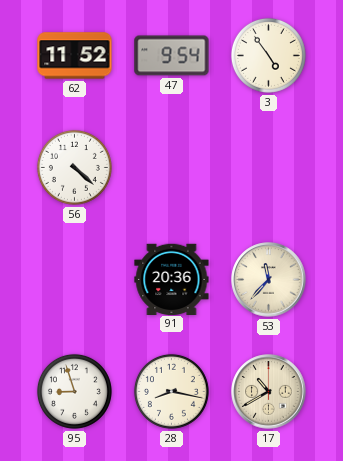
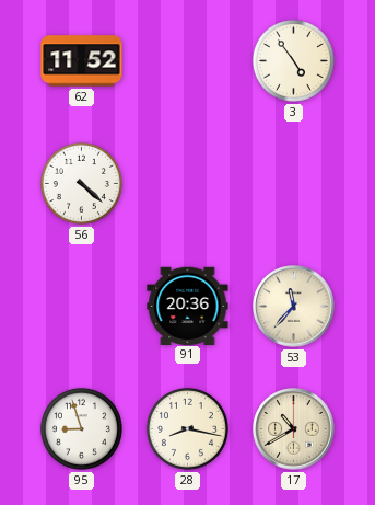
47: 9:54 -> none (172, 56)
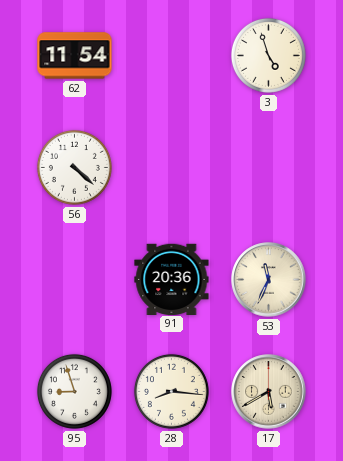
62: 11:52 -> 11:54 (75, 56)
3: 4:54 -> 4:57 (268, 55)
53: 11:37 -> 11:34 (269, 280)
28: 8:17 -> 8:16 (171, 391)
17: 10:40 -> 5:40 (269, 392)
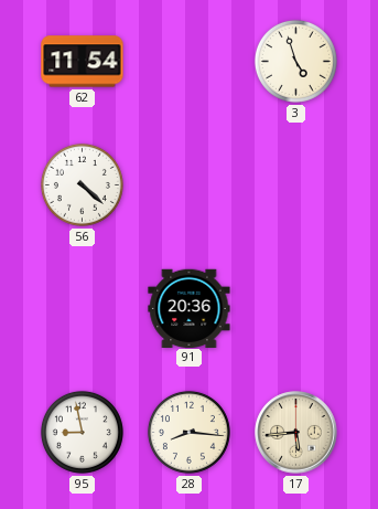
53: 11:34 -> none (269, 280)
95: 8:57 -> 8:58 (82, 432)
17: 5:40 -> 5:44 (296, 433)
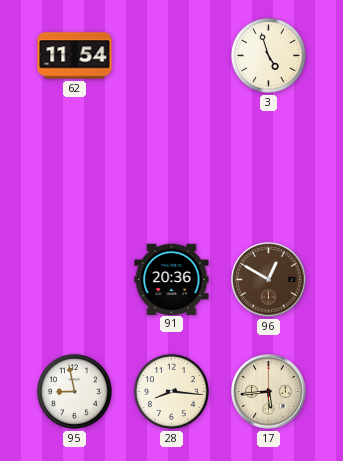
56: 4:22 -> none (82, 184)
96: none -> 12:50 (269, 280)
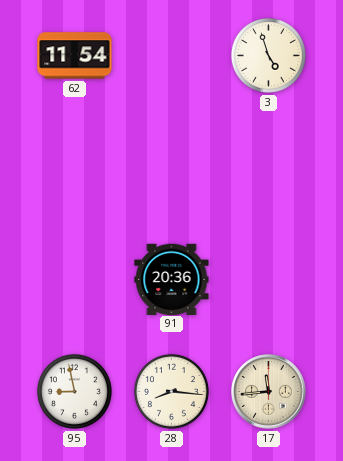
96: 12:50 -> none (269, 280)
17: 5:44 -> 11:44 (269, 392)
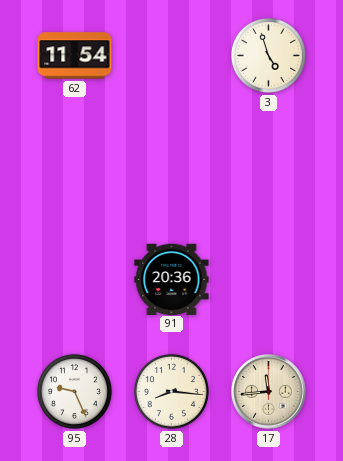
95: 8:58 -> 9:26 (74, 391)
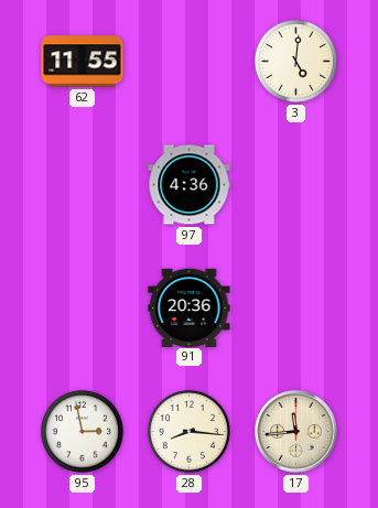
62: 11:54 -> 11:55 (83, 62)
3: 4:57 -> 5:01 (295, 61)
97: none -> 4:36 (190, 185)
95: 9:26 -> 2:58 (82, 431)
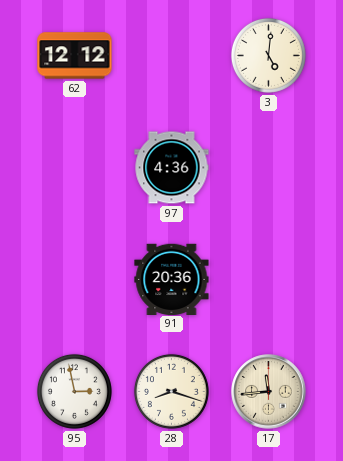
62: 11:55 -> 12:12 (75, 56)
28: 8:16 -> 8:18 (171, 391)
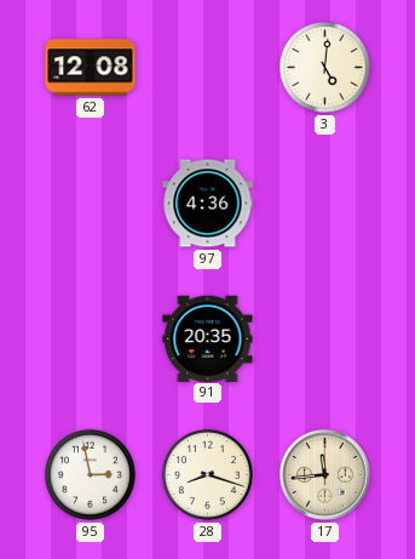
62: 12:12 -> 12:08 (91, 68)
91: 20:36 -> 20:35 (208, 338)
